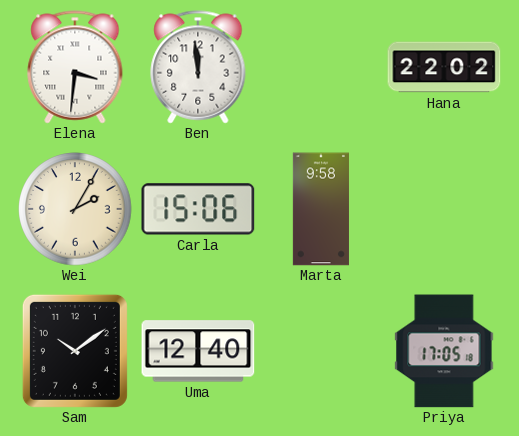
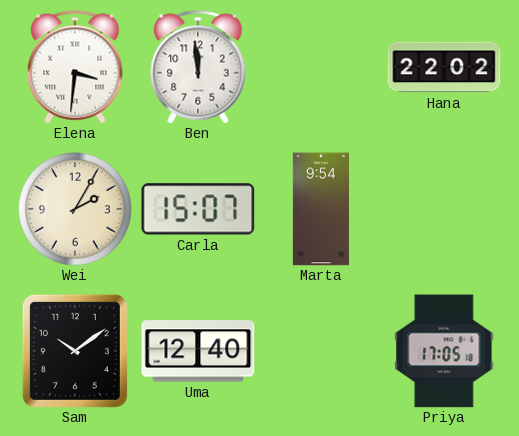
Carla: 15:06 -> 15:07 (198, 209)
Marta: 9:58 -> 9:54 (321, 209)
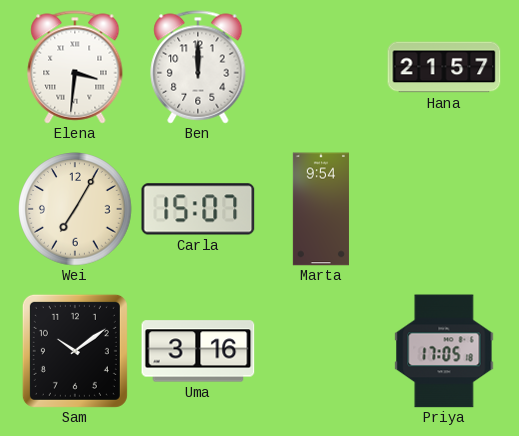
Ben: 11:59 -> 12:00 (198, 67)
Hana: 22:02 -> 21:57 (444, 67)
Wei: 2:05 -> 7:05 (75, 209)
Uma: 12:40 -> 3:16 (198, 351)
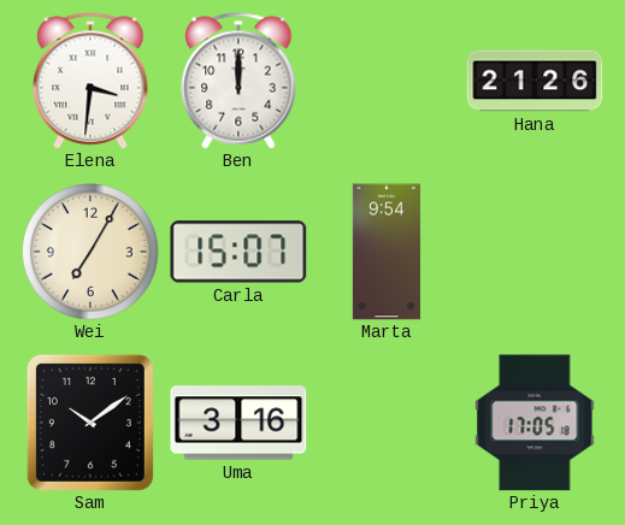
Hana: 21:57 -> 21:26 (535, 81)
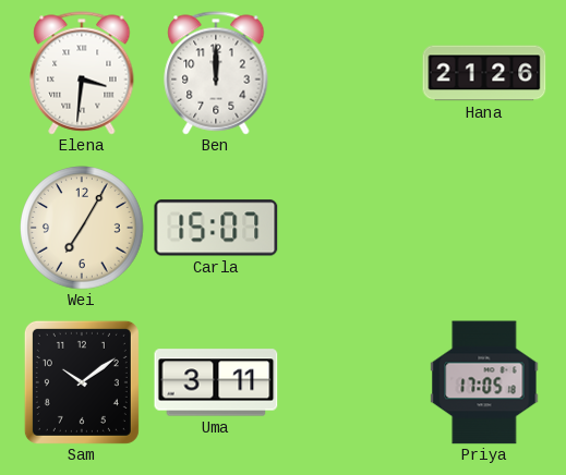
Marta: 9:54 -> none (387, 252)
Uma: 3:16 -> 3:11 (216, 382)
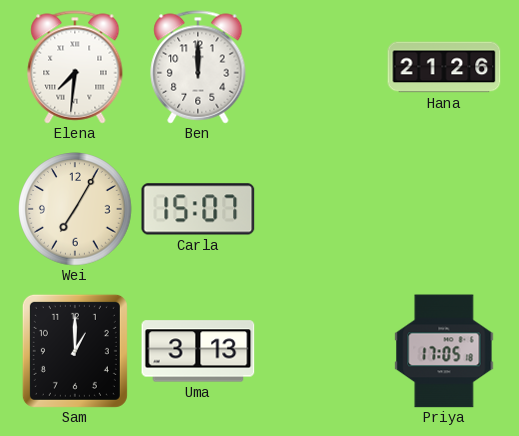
Elena: 3:31 -> 7:31 (75, 67)
Sam: 10:09 -> 1:00 (75, 351)
Uma: 3:11 -> 3:13 (198, 351)
